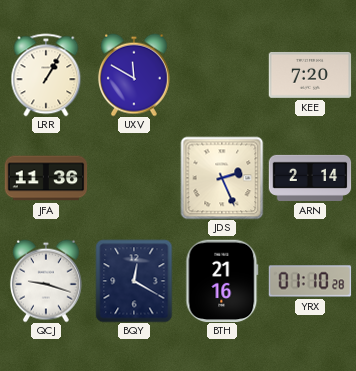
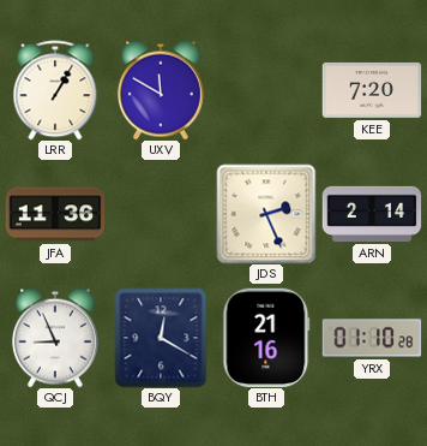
QCJ: 9:18 -> 8:56 (55, 338)
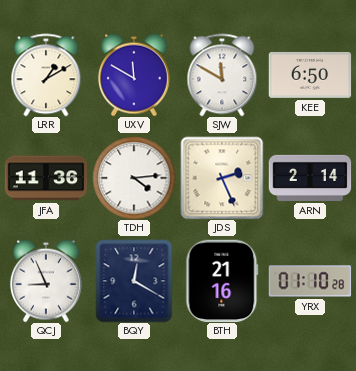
LRR: 1:05 -> 1:10 (46, 75)
SJW: none -> 11:50 (222, 75)
KEE: 7:20 -> 6:50 (310, 75)
TDH: none -> 4:14 (134, 178)
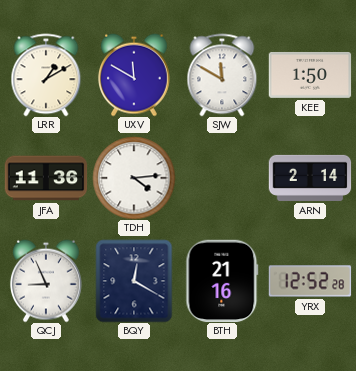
KEE: 6:50 -> 1:50 (310, 75)
JDS: 2:26 -> none (222, 178)
YRX: 01:10 -> 12:52 (310, 281)
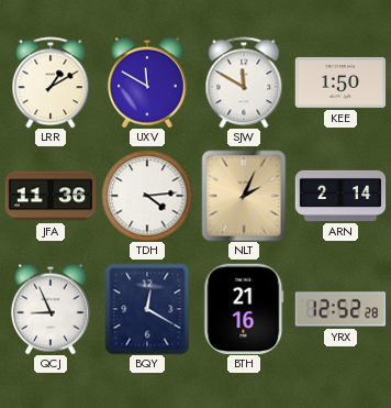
NLT: none -> 2:04 (244, 196)
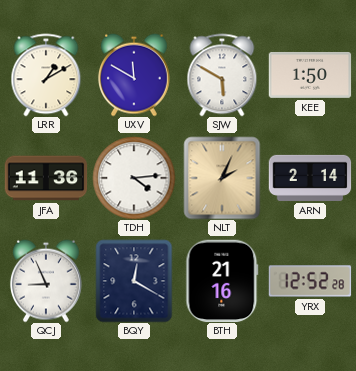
SJW: 11:50 -> 5:50 (222, 75)
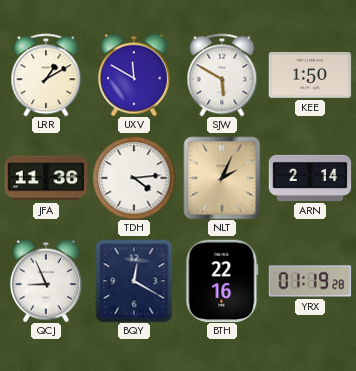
BTH: 21:16 -> 22:16 (222, 281)
YRX: 12:52 -> 01:19 (310, 281)
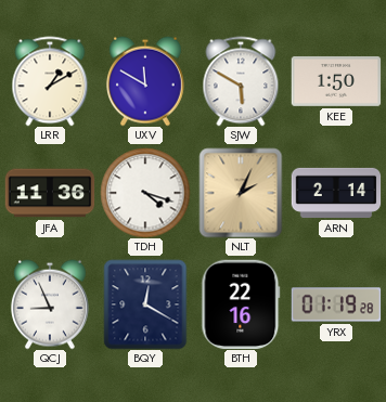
TDH: 4:14 -> 4:18 (145, 193)
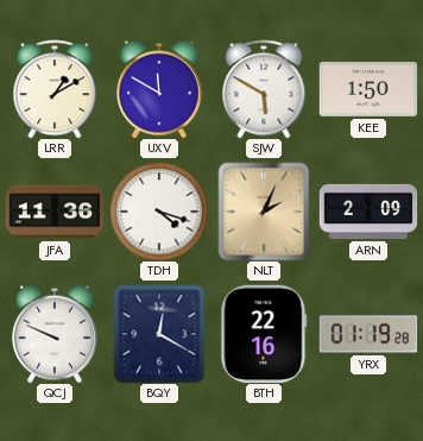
ARN: 2:14 -> 2:09 (368, 212)
QCJ: 8:56 -> 9:49 (55, 334)
